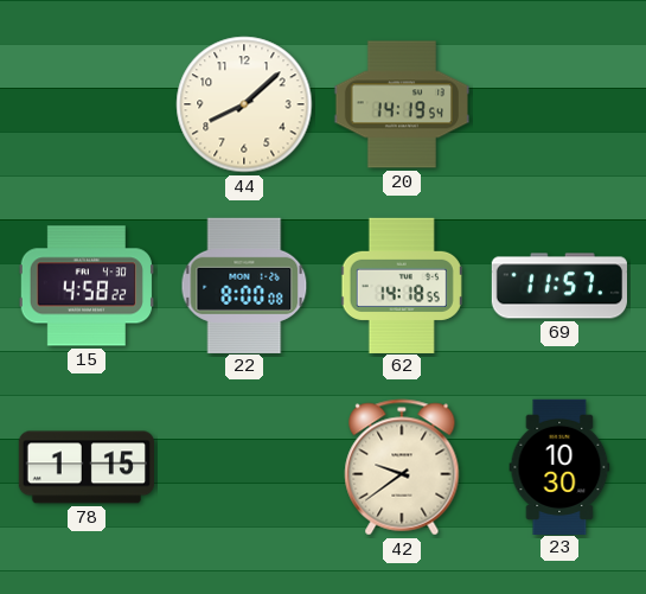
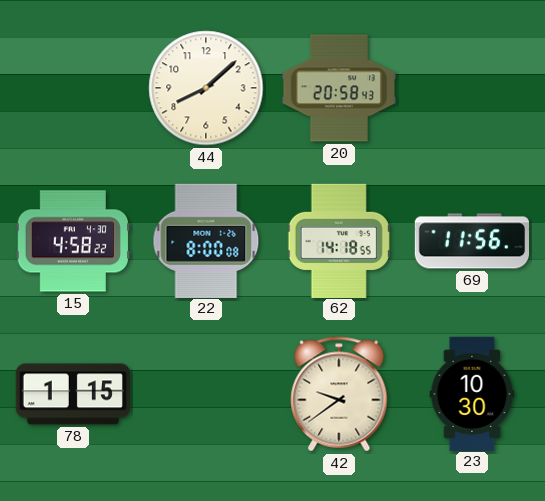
20: 14:19 -> 20:58 (338, 88)
69: 11:57 -> 11:56 (471, 241)
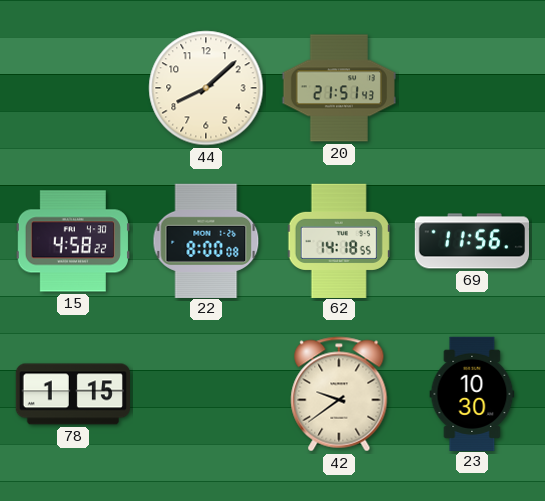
20: 20:58 -> 21:51 (338, 88)
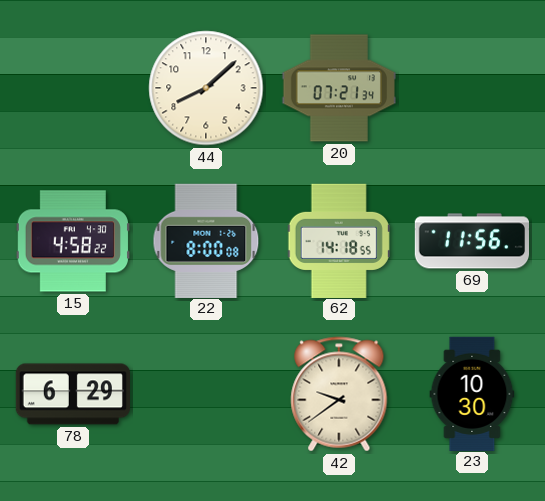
20: 21:51 -> 07:21 (338, 88)
78: 1:15 -> 6:29 (72, 394)
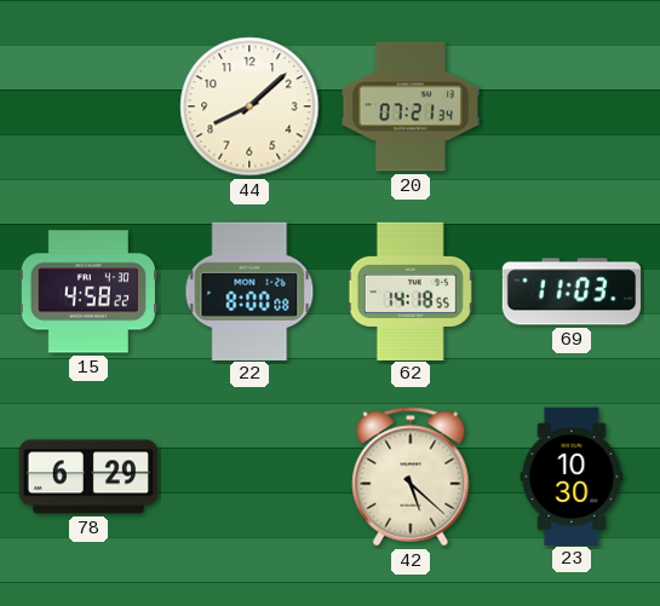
69: 11:56 -> 11:03 (570, 292)
42: 9:39 -> 5:22 (411, 477)
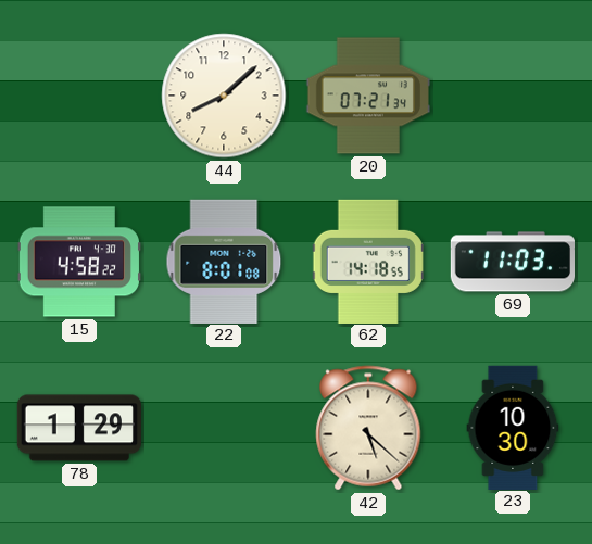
22: 8:00 -> 8:01 (224, 261)
78: 6:29 -> 1:29 (78, 428)
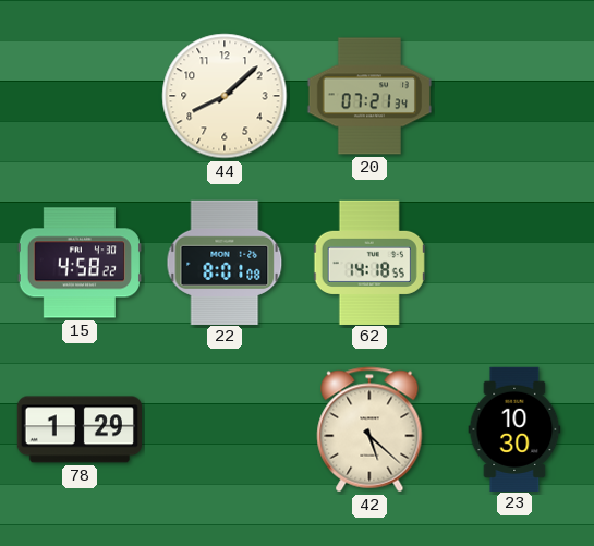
69: 11:03 -> none (512, 262)
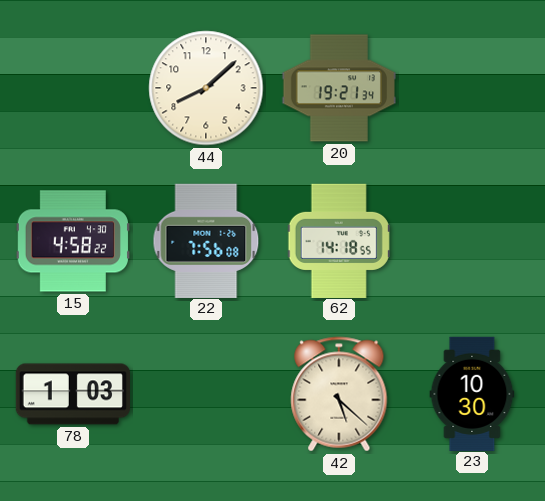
20: 07:21 -> 19:21 (338, 88)
22: 8:01 -> 7:56 (206, 240)
78: 1:29 -> 1:03 (72, 394)
